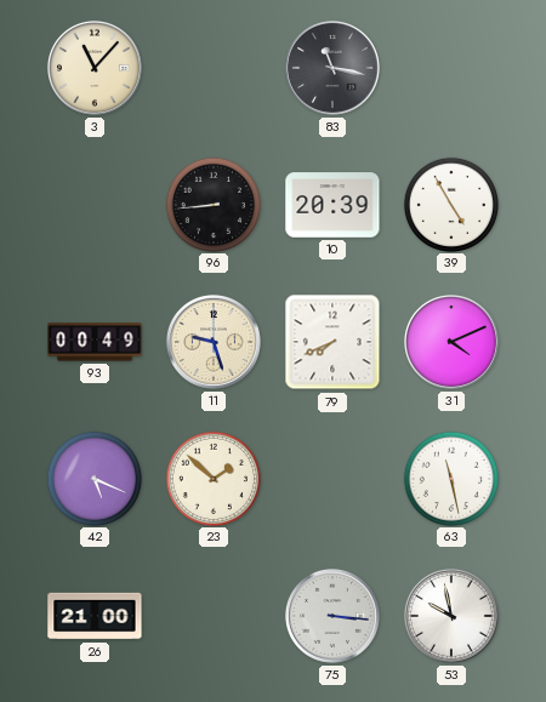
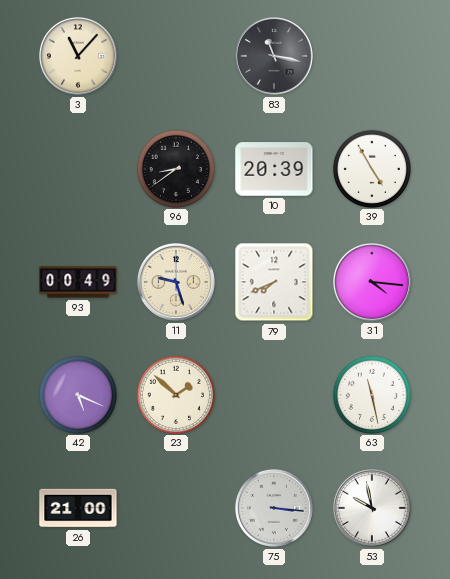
96: 8:44 -> 8:39 (175, 168)
31: 4:11 -> 4:16 (372, 282)
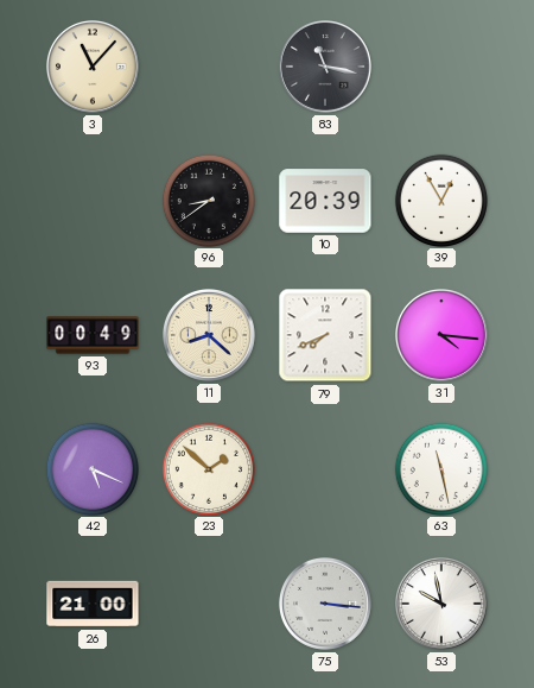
39: 4:55 -> 12:55 (440, 200)
11: 9:27 -> 8:22 (209, 335)
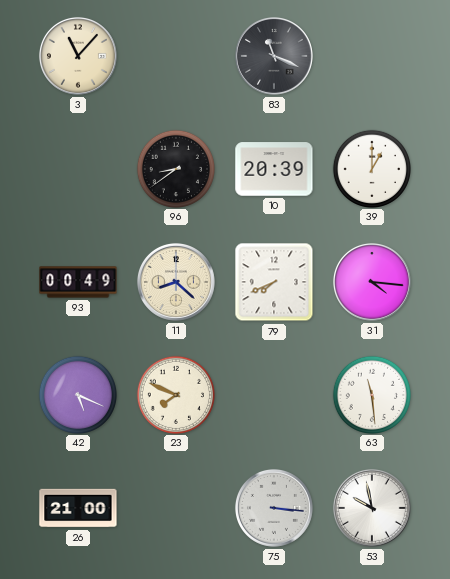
83: 11:17 -> 11:19 (274, 56)
39: 12:55 -> 1:00 (371, 168)
23: 1:52 -> 7:49 (175, 394)
63: 11:28 -> 11:29 (371, 394)
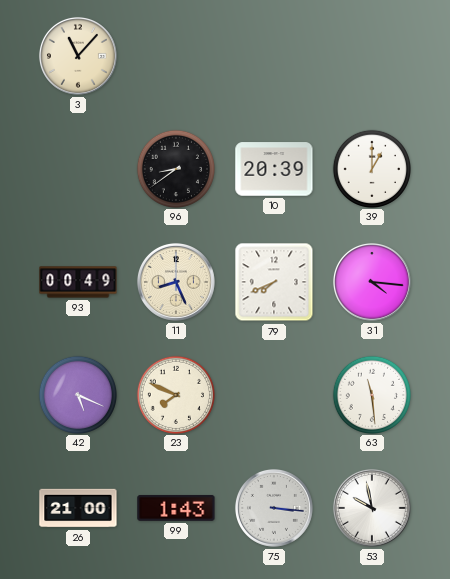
83: 11:19 -> none (274, 56)
11: 8:22 -> 8:26 (176, 282)
99: none -> 1:43 (176, 508)
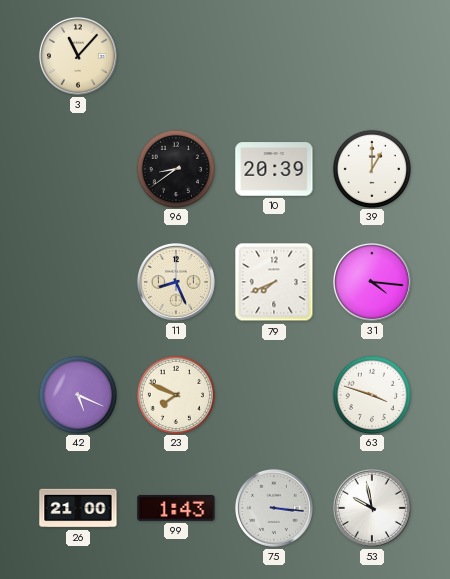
93: 00:49 -> none (78, 282)
63: 11:29 -> 3:48 (371, 394)
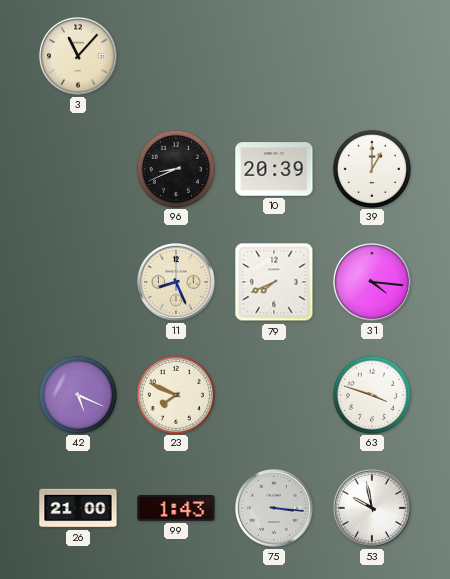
96: 8:39 -> 8:41 (175, 168)
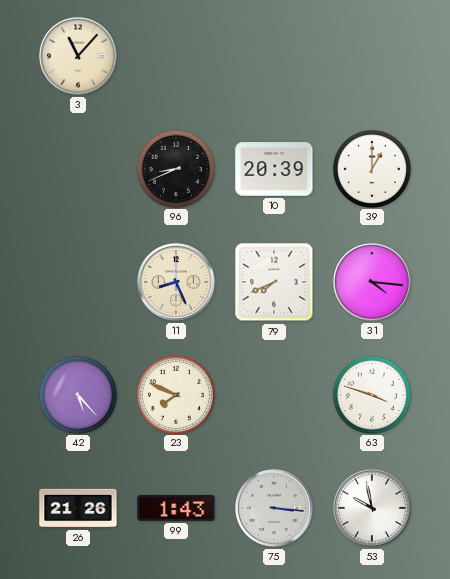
42: 5:19 -> 5:23 (77, 394)
26: 21:00 -> 21:26 (78, 508)
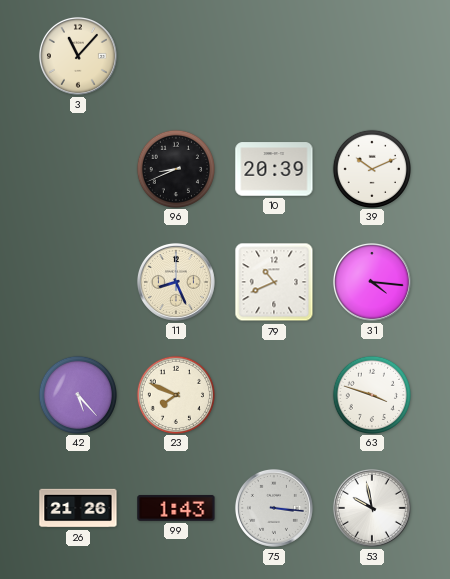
39: 1:00 -> 10:11 (371, 168)
79: 7:41 -> 10:41 (274, 282)
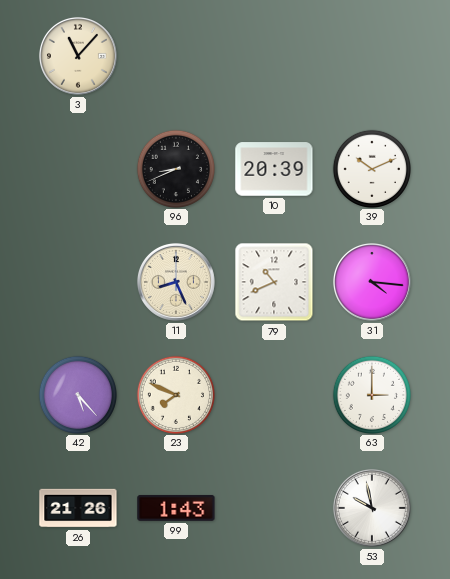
63: 3:48 -> 3:00 (371, 394)
75: 3:16 -> none (274, 508)
